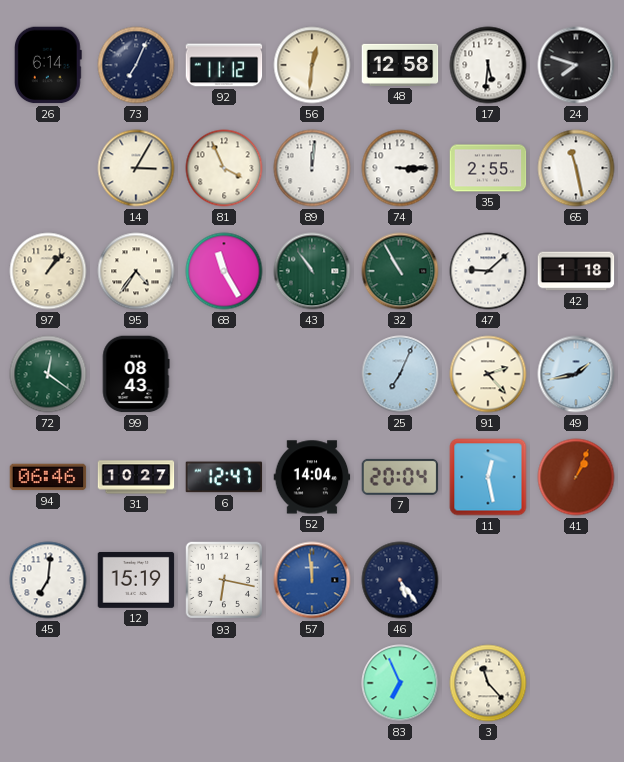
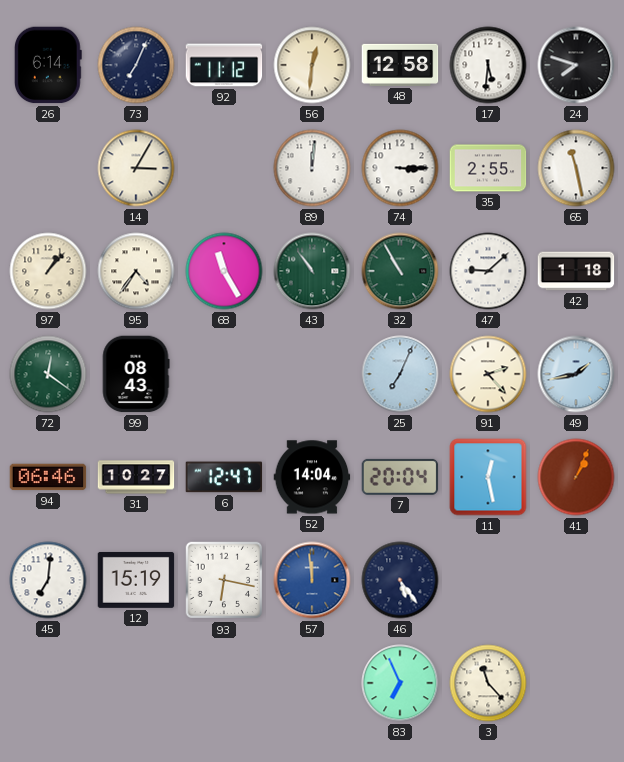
81: 3:56 -> none (224, 168)
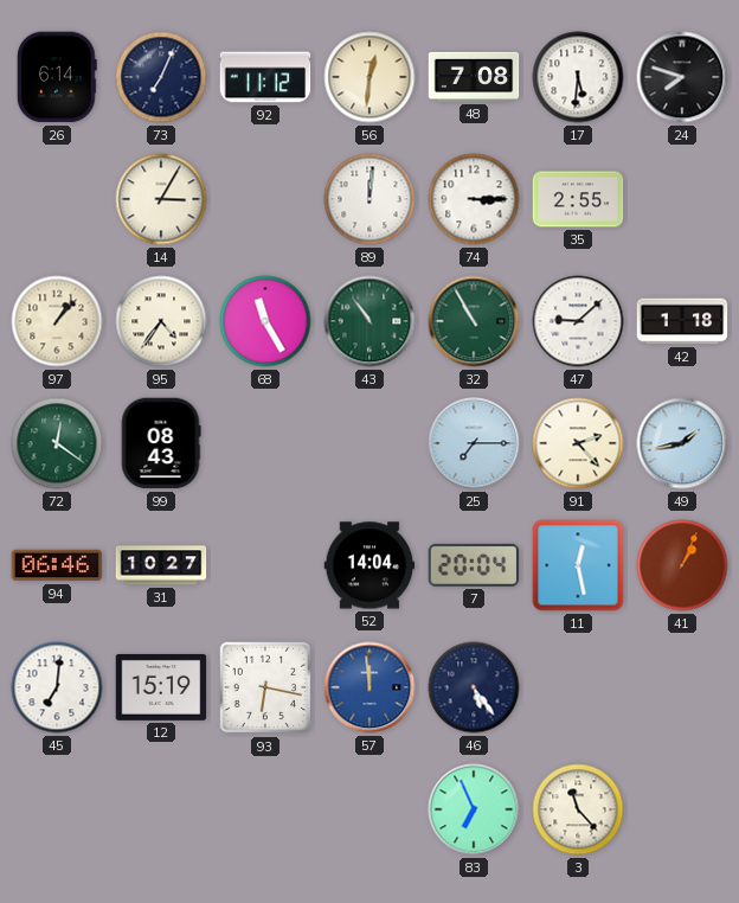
48: 12:58 -> 7:08 (474, 77)
65: 11:28 -> none (576, 168)
25: 7:04 -> 7:15 (474, 443)
6: 12:47 -> none (224, 477)
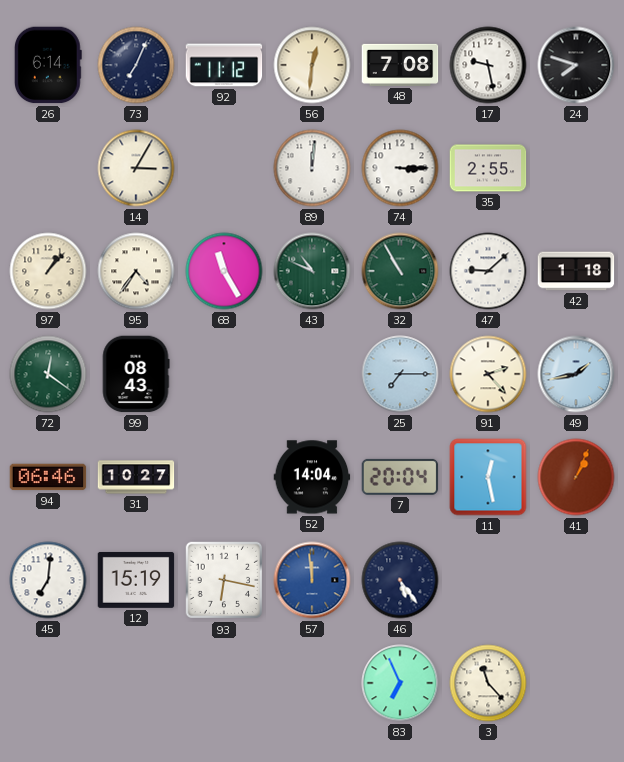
17: 5:31 -> 9:28 (488, 65)
43: 10:54 -> 10:49 (312, 271)
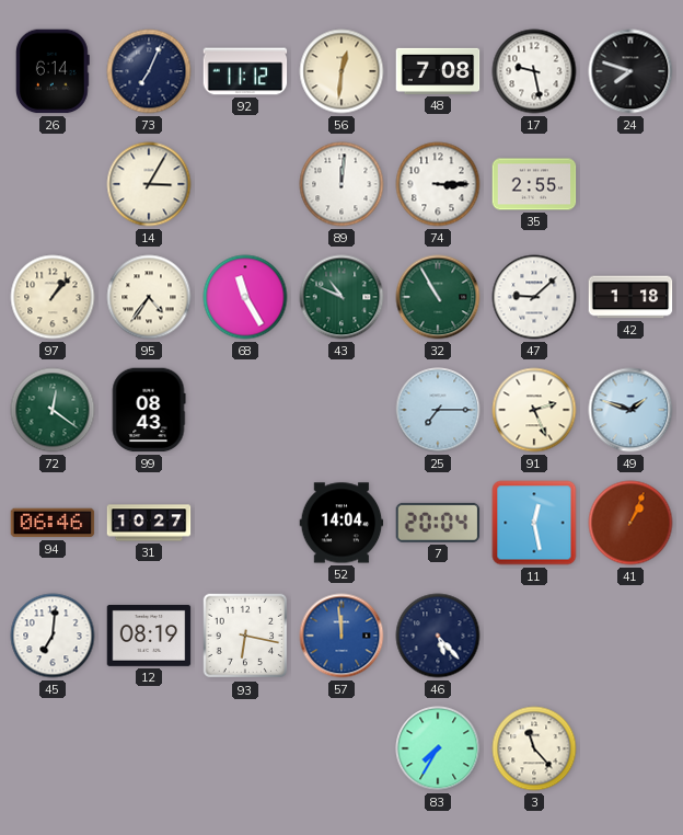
91: 2:23 -> 2:26 (534, 410)
49: 1:43 -> 1:48 (630, 410)
12: 15:19 -> 08:19 (149, 636)
46: 5:24 -> 5:23 (438, 636)
83: 6:56 -> 7:35 (438, 748)
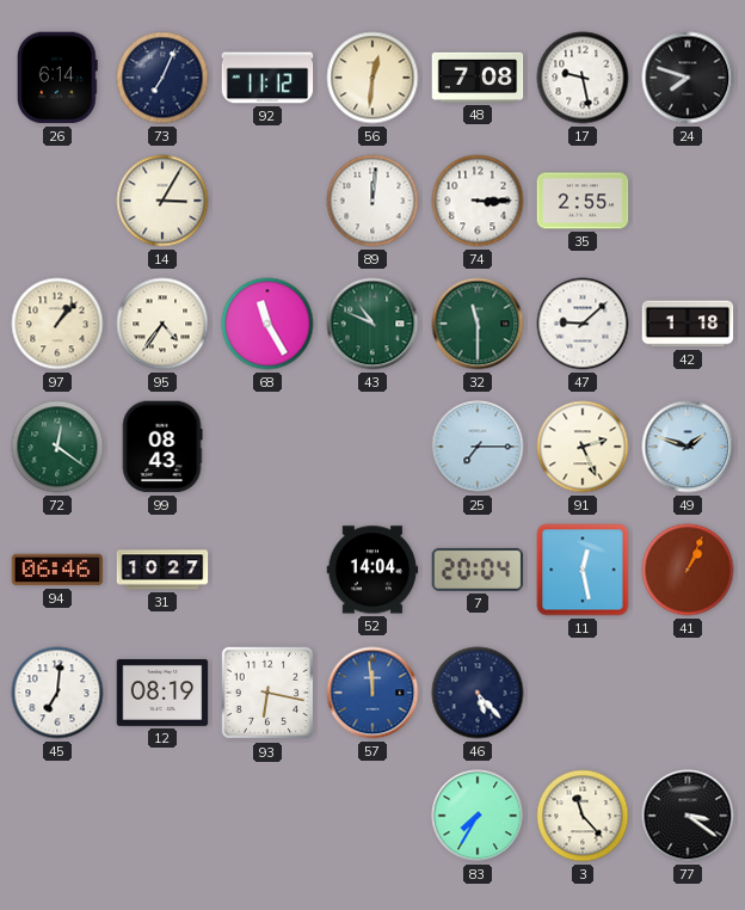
32: 10:55 -> 11:30 (478, 324)
77: none -> 3:21 (688, 816)
